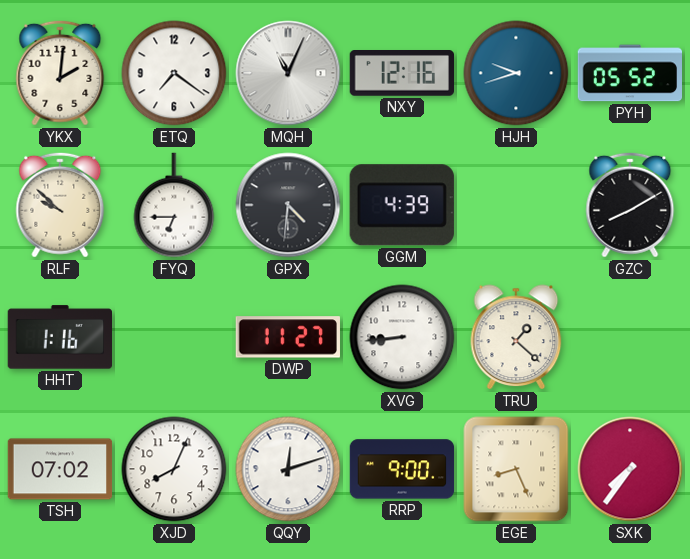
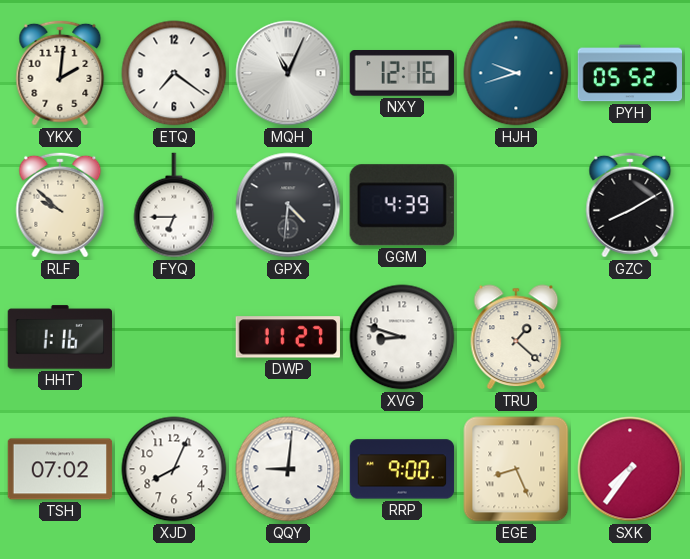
XVG: 8:44 -> 8:48 (402, 337)
QQY: 12:12 -> 9:01 (288, 469)
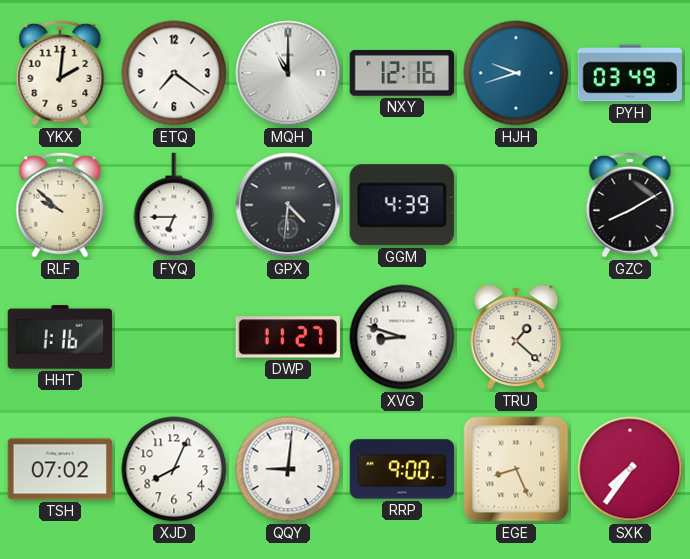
MQH: 11:04 -> 11:00 (288, 73)
PYH: 05:52 -> 03:49 (629, 73)
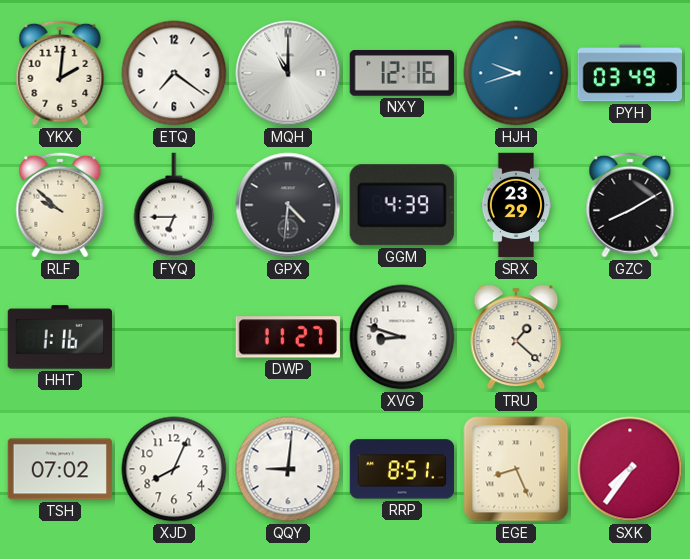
SRX: none -> 23:29 (516, 205)
RRP: 9:00 -> 8:51 (402, 469)
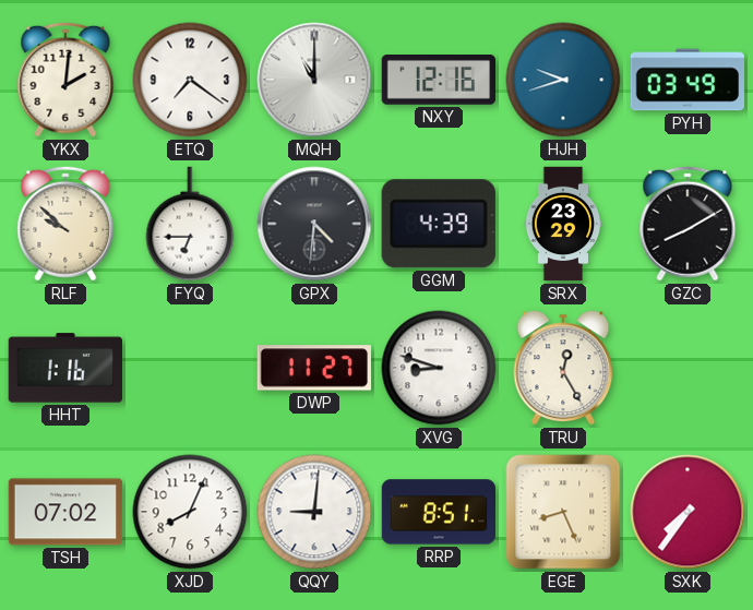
TRU: 1:22 -> 12:25 (563, 368)
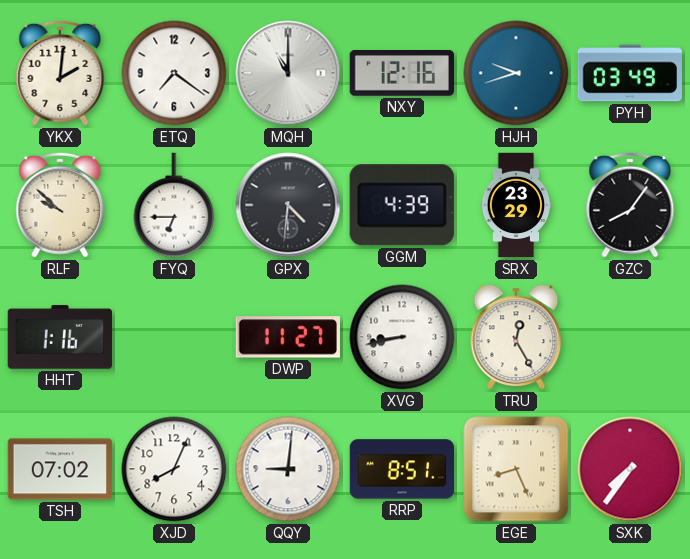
GZC: 8:10 -> 8:06 (630, 205)
XVG: 8:48 -> 8:43 (402, 337)
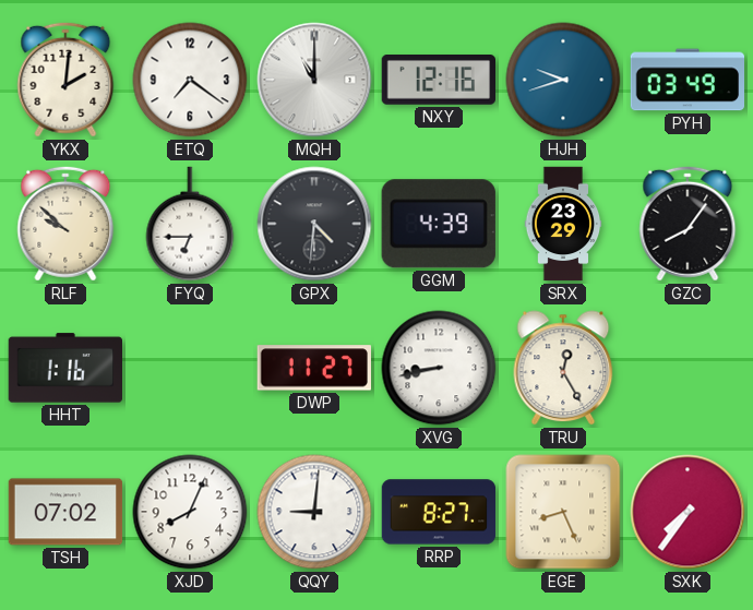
RRP: 8:51 -> 8:27 (439, 512)
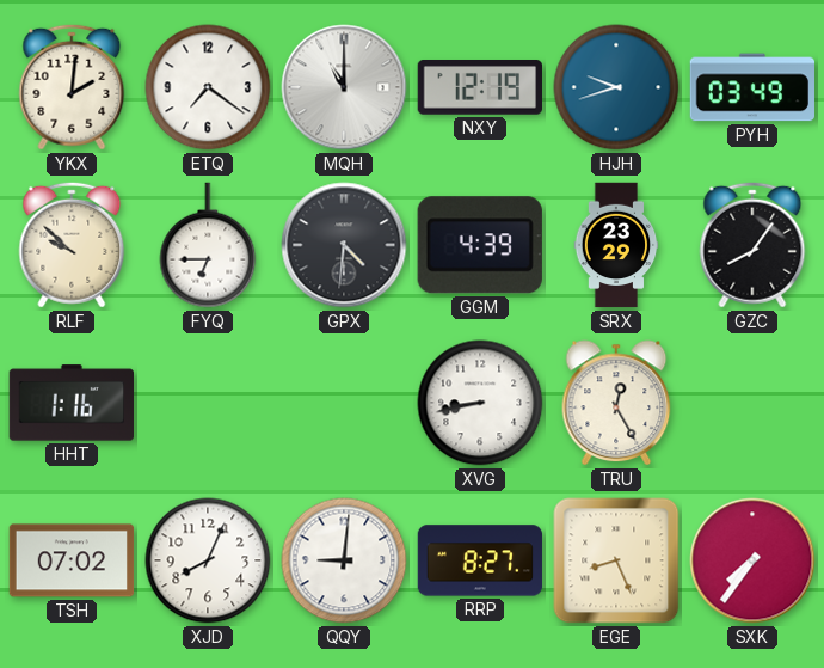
NXY: 12:16 -> 12:19 (479, 88)
DWP: 11:27 -> none (314, 368)
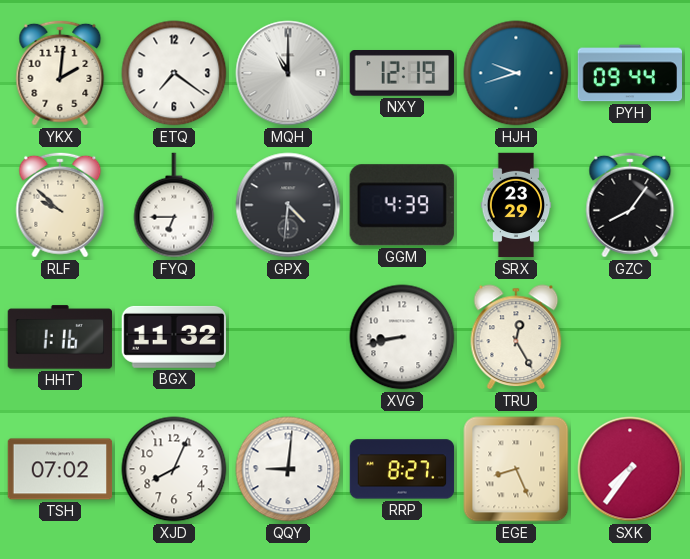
PYH: 03:49 -> 09:44 (629, 73)
BGX: none -> 11:32 (173, 337)
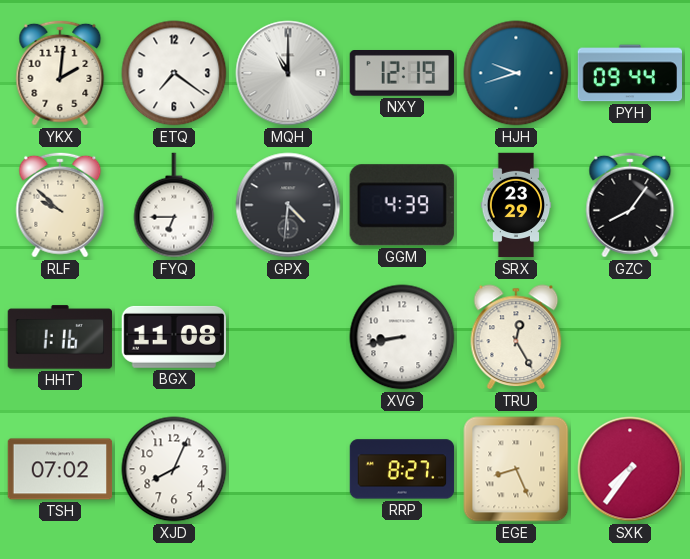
BGX: 11:32 -> 11:08 (173, 337)
QQY: 9:01 -> none (288, 469)
